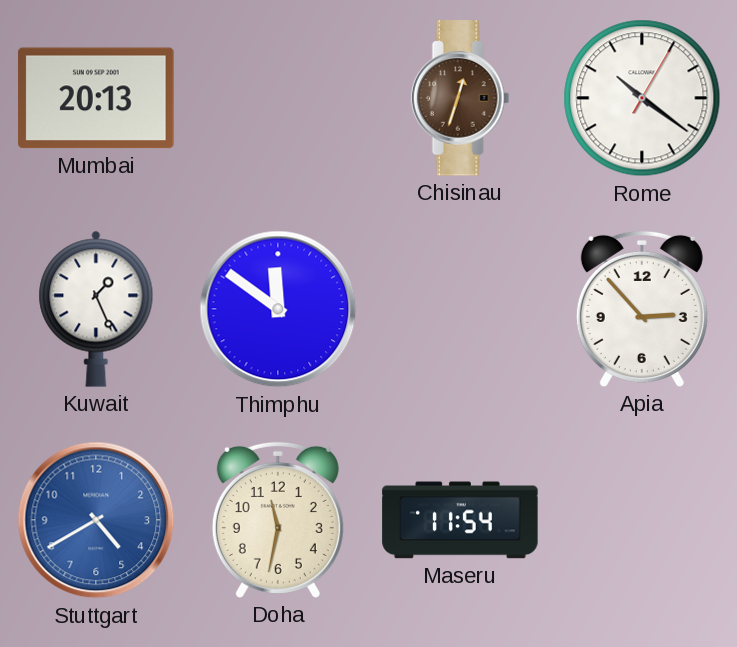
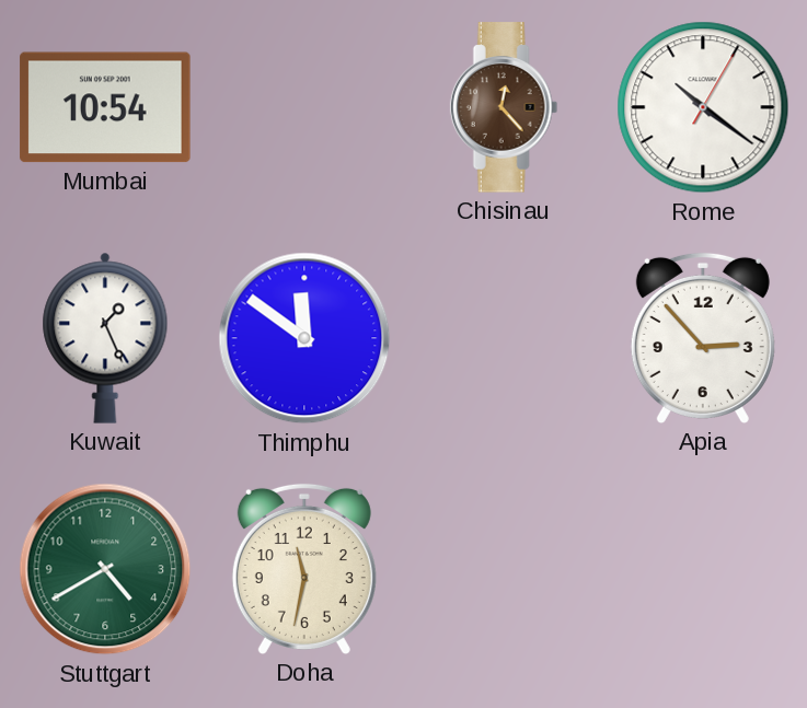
Mumbai: 20:13 -> 10:54 (105, 107)
Chisinau: 12:33 -> 12:23 (504, 107)
Stuttgart dial: blue -> green (105, 569)
Maseru: 11:54 -> none (460, 520)
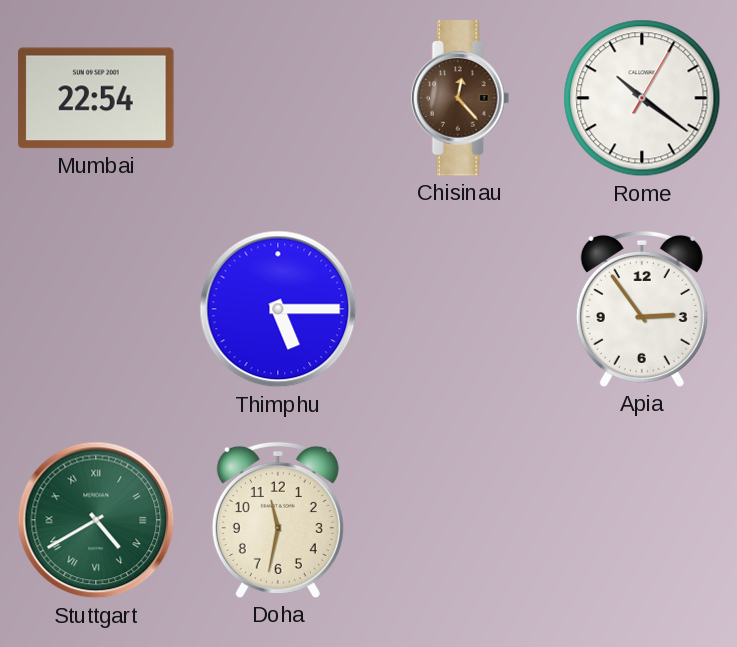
Mumbai: 10:54 -> 22:54 (96, 98)
Kuwait: 1:26 -> none (105, 338)
Thimphu: 11:51 -> 5:15 (278, 309)
Apia: 2:53 -> 2:54 (642, 309)
Stuttgart numerals: Arabic -> Roman (96, 520)
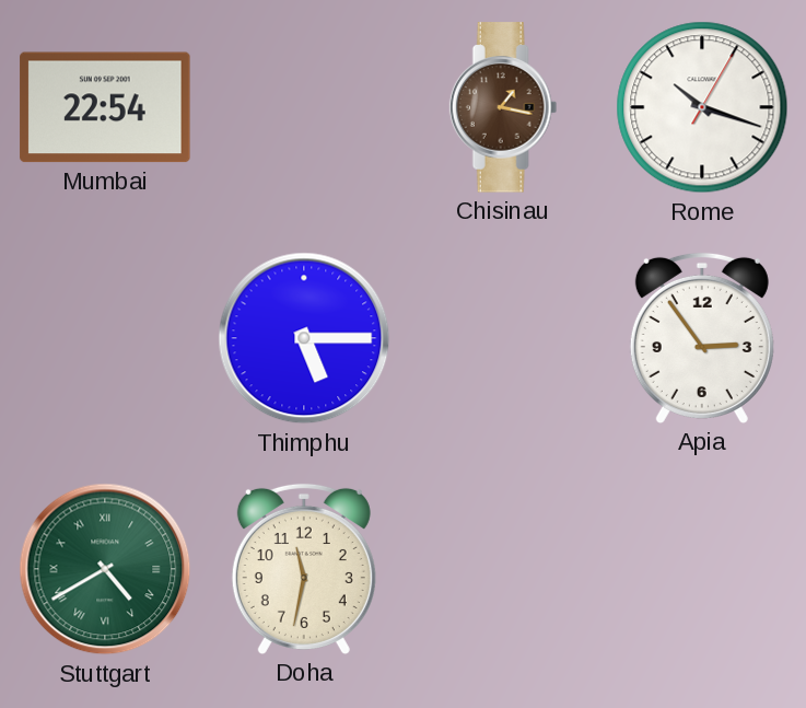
Chisinau: 12:23 -> 1:17 (503, 107)
Rome: 10:21 -> 10:18 (702, 107)
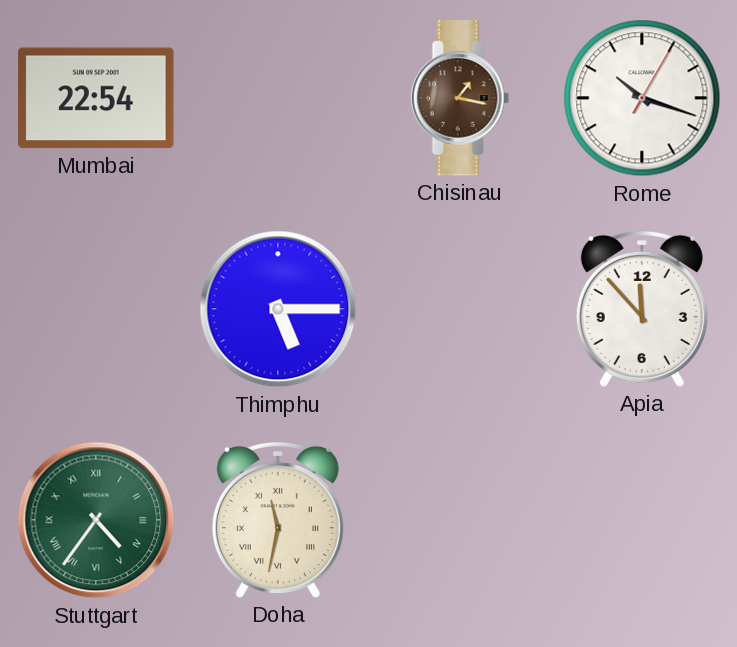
Apia: 2:54 -> 11:53 (642, 309)
Stuttgart: 4:40 -> 4:36 (96, 520)
Doha numerals: Arabic -> Roman (278, 520)
